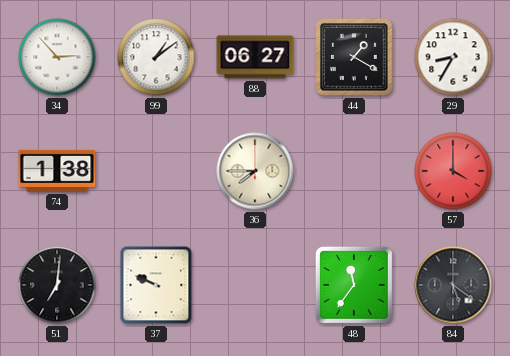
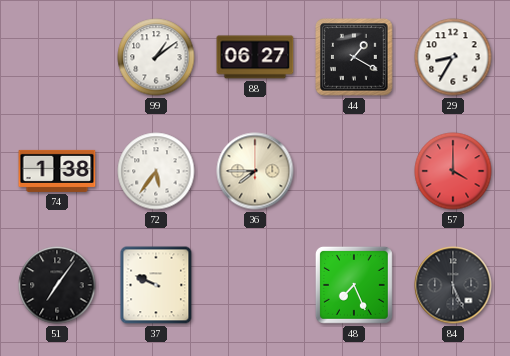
34: 2:53 -> none (57, 57)
72: none -> 5:36 (156, 171)
51: 7:01 -> 7:06 (57, 285)
48: 11:36 -> 7:26 (354, 285)
84: 5:21 -> 5:26 (453, 285)
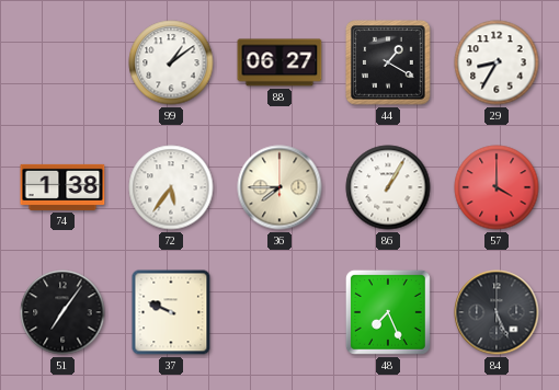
86: none -> 1:05 (388, 187)
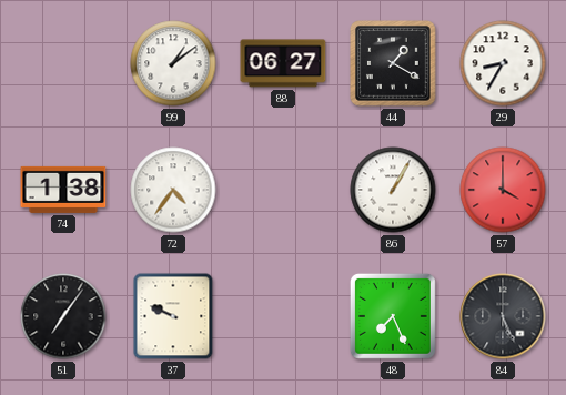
72: 5:36 -> 4:36 (173, 190)
36: 7:45 -> none (279, 187)
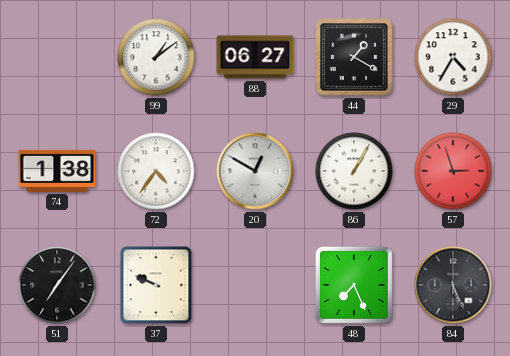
29: 8:35 -> 4:35 (453, 57)
20: none -> 12:50 (255, 171)
57: 4:00 -> 2:57 (453, 171)
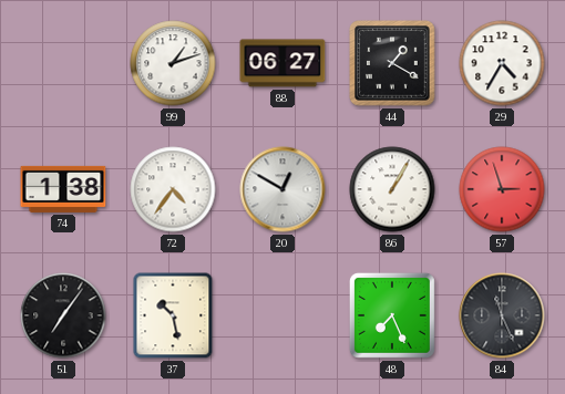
99: 1:09 -> 1:12 (173, 63)
37: 9:49 -> 10:28 (173, 315)
84: 5:26 -> 11:26 (502, 315)
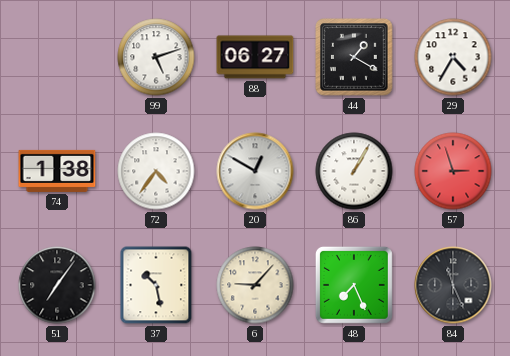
99: 1:12 -> 5:12 (156, 57)
6: none -> 9:07 (255, 285)
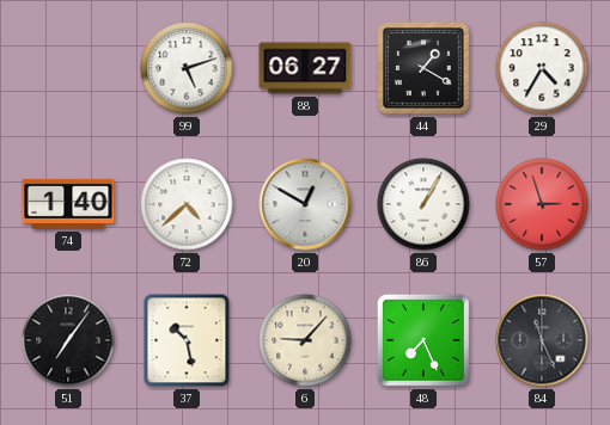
74: 1:38 -> 1:40 (68, 204)
72: 4:36 -> 4:38 (187, 204)
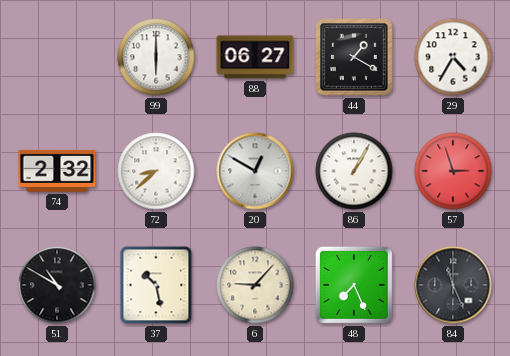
99: 5:12 -> 6:00 (156, 57)
74: 1:40 -> 2:32 (57, 171)
72: 4:38 -> 8:38 (156, 171)
51: 7:06 -> 10:50 (57, 285)
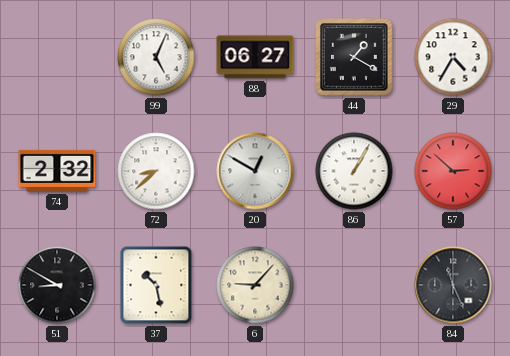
99: 6:00 -> 5:04 (156, 57)
57: 2:57 -> 2:52 (453, 171)
51: 10:50 -> 8:50 (57, 285)
48: 7:26 -> none (354, 285)
